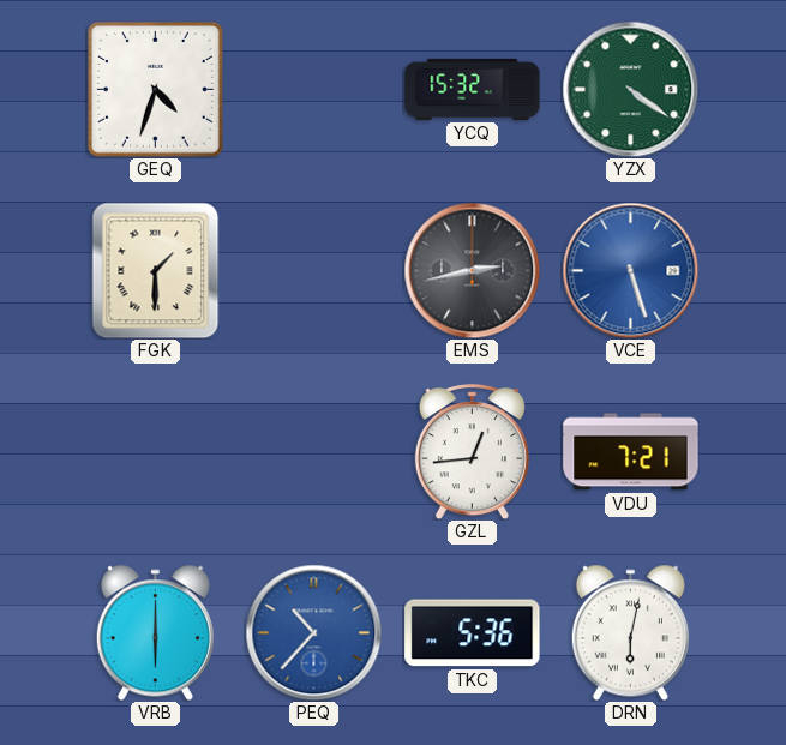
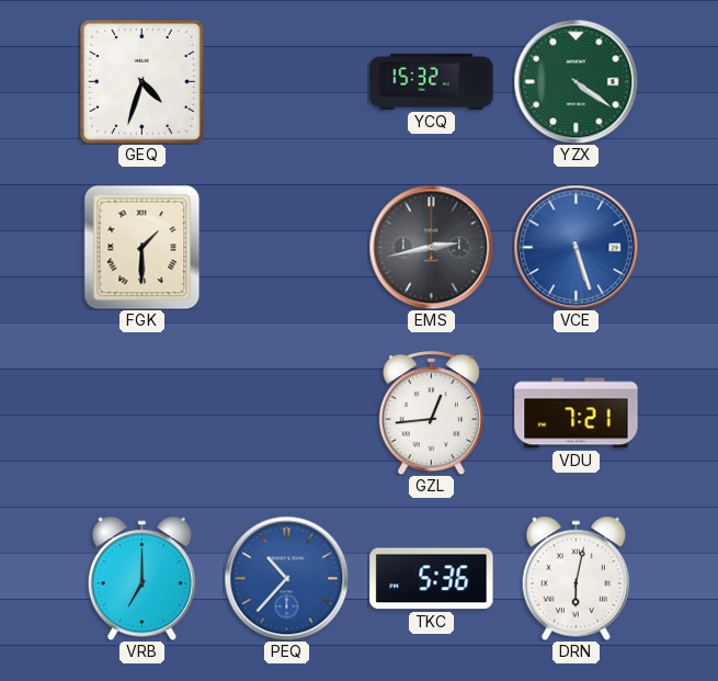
VRB: 6:00 -> 7:00 (141, 578)
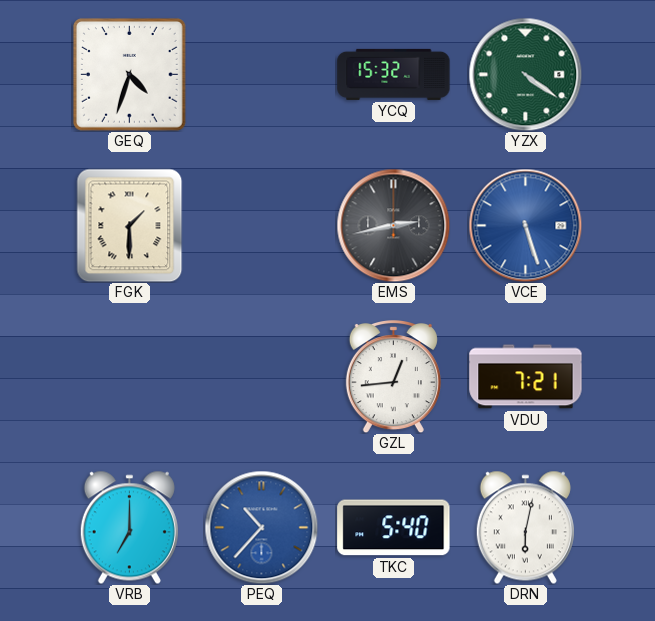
TKC: 5:36 -> 5:40 (394, 528)
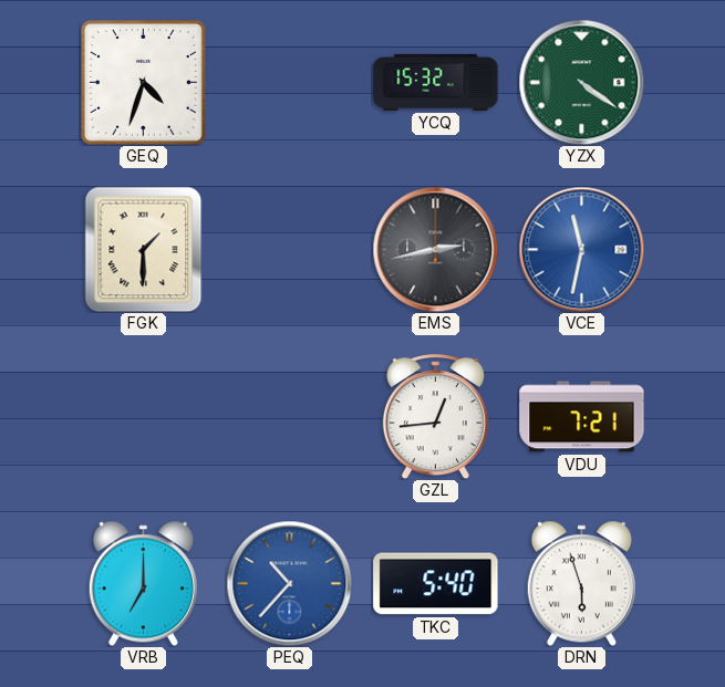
VCE: 5:27 -> 11:32 (581, 249)
DRN: 6:02 -> 5:57 (581, 583)
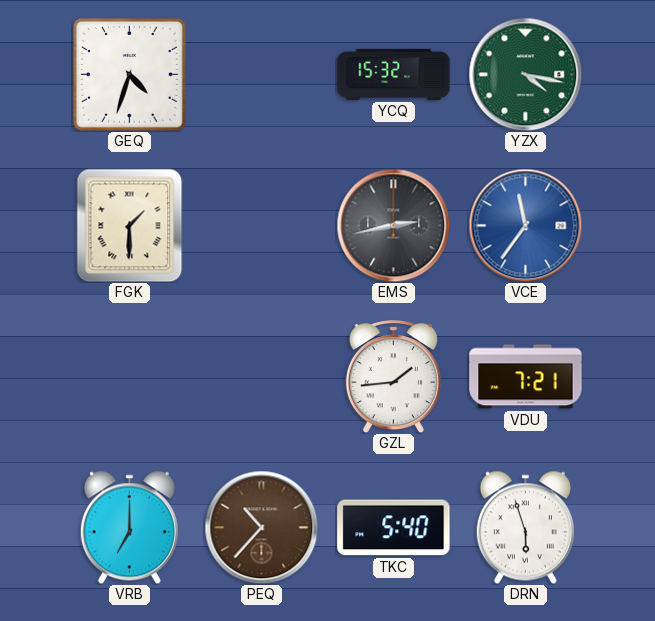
YZX: 4:21 -> 4:17 (525, 74)
VCE: 11:32 -> 11:36 (525, 225)
GZL: 12:44 -> 1:44 (393, 377)
PEQ dial: blue -> brown (261, 527)
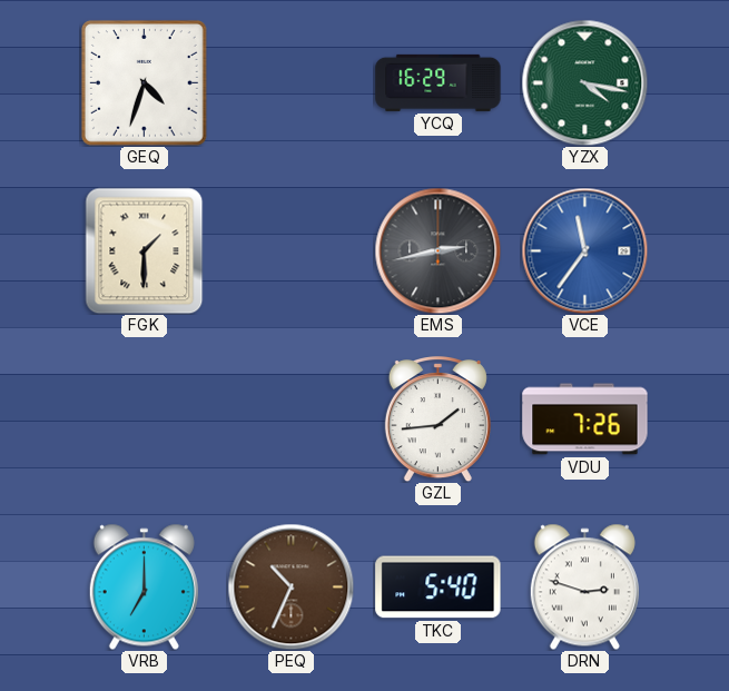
YCQ: 15:32 -> 16:29 (439, 82)
VDU: 7:21 -> 7:26 (585, 419)
PEQ: 10:37 -> 10:34 (290, 586)
DRN: 5:57 -> 2:48 (584, 586)
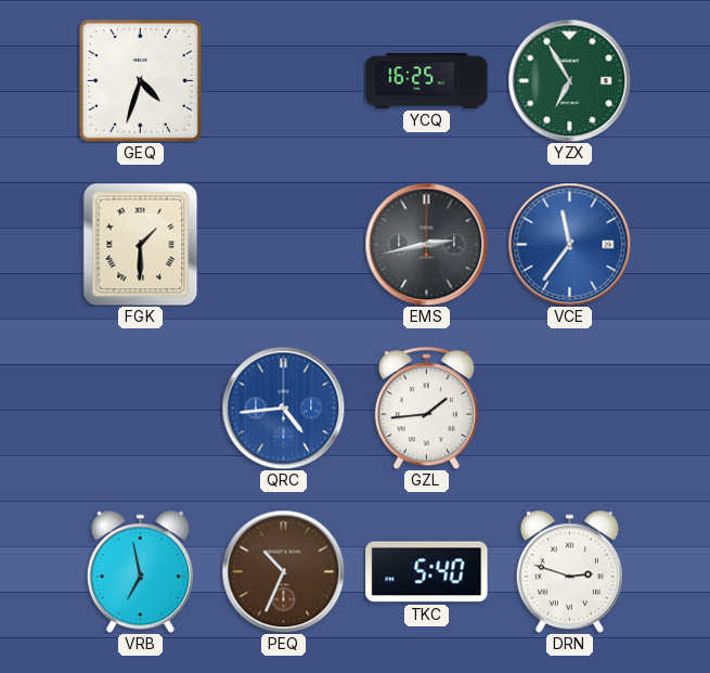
YCQ: 16:29 -> 16:25 (427, 80)
YZX: 4:17 -> 6:55 (569, 80)
QRC: none -> 4:44 (283, 407)
VDU: 7:26 -> none (585, 419)
VRB: 7:00 -> 6:58 (140, 571)
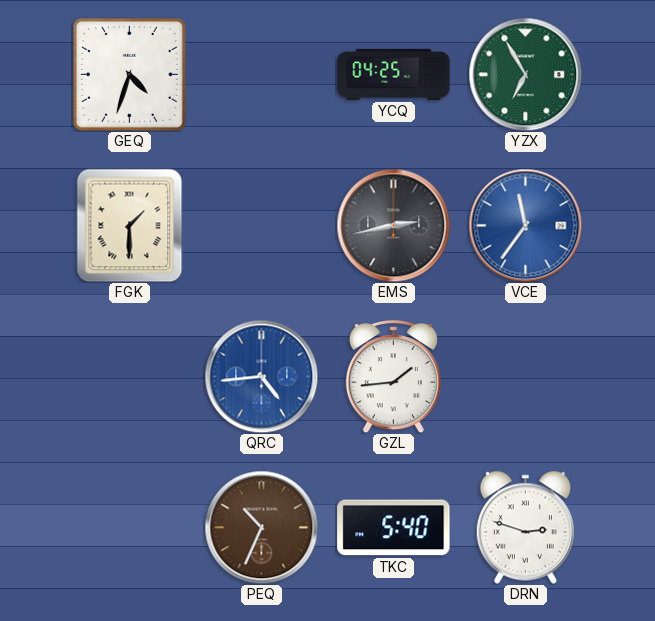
YCQ: 16:25 -> 04:25 (394, 74)
VRB: 6:58 -> none (140, 571)
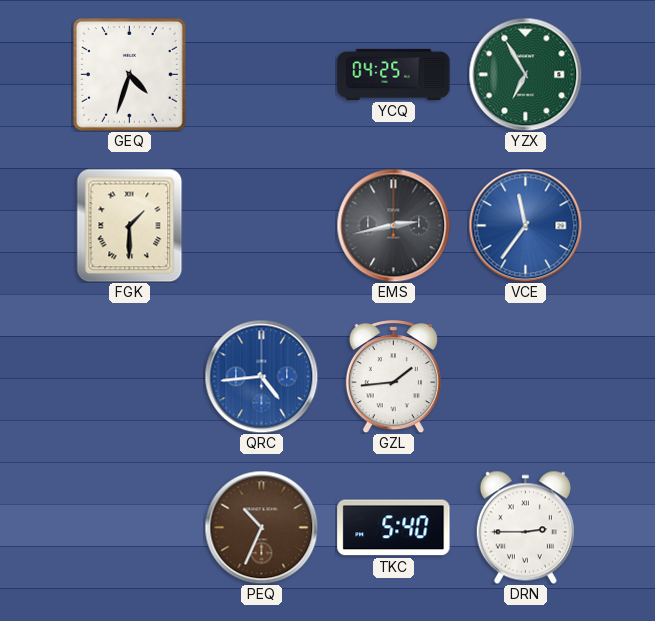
DRN: 2:48 -> 2:45 (525, 527)
